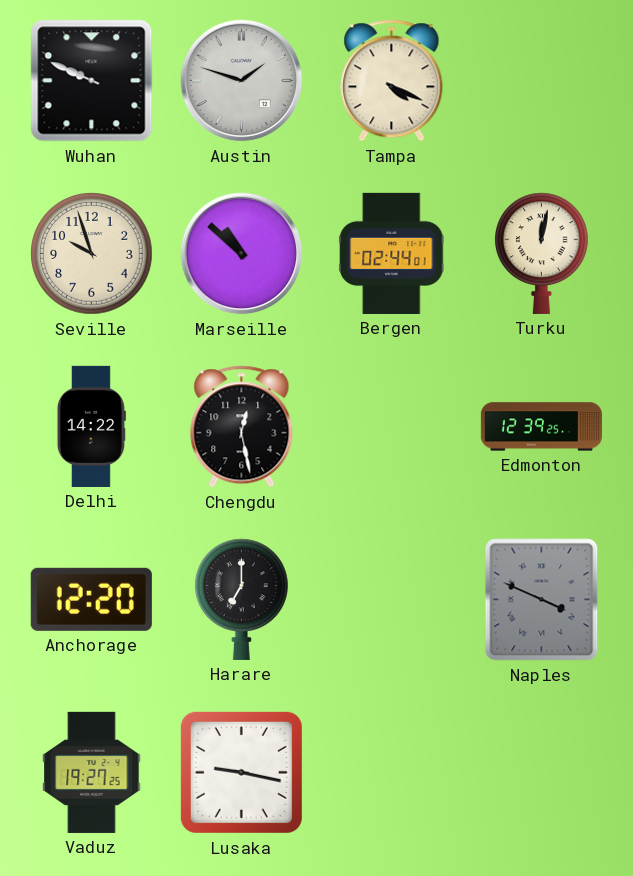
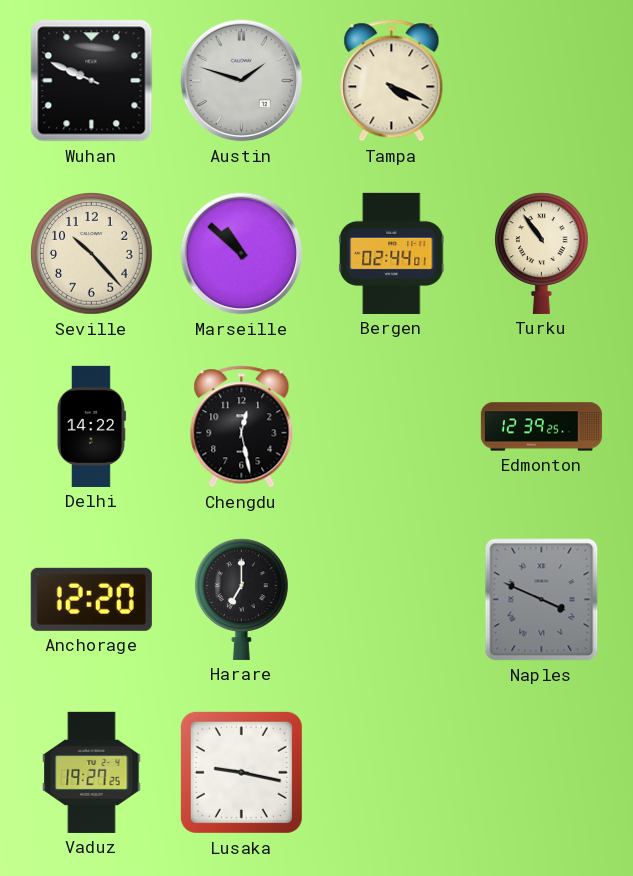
Seville: 9:57 -> 10:23 (92, 254)
Turku: 12:02 -> 10:54 (542, 253)
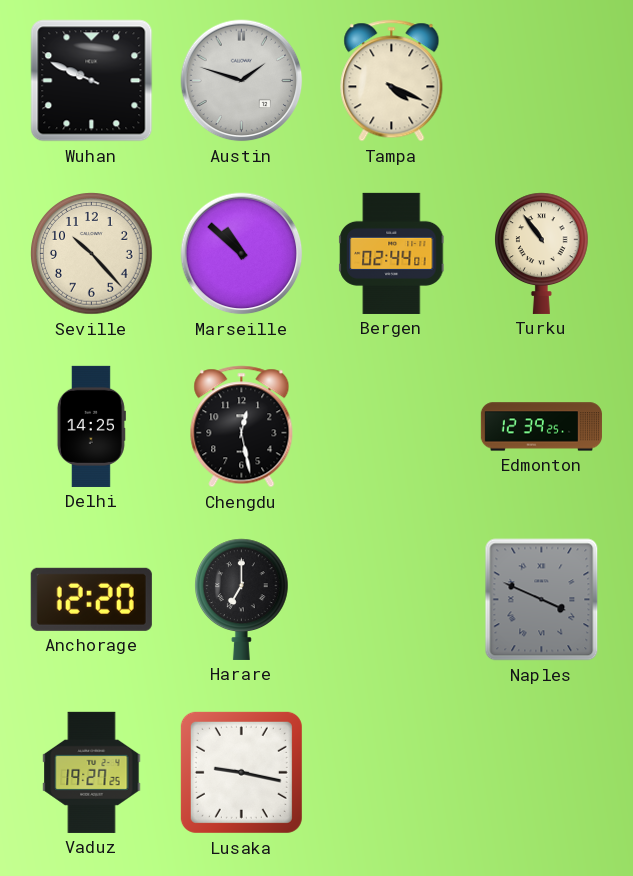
Delhi: 14:22 -> 14:25 (91, 426)
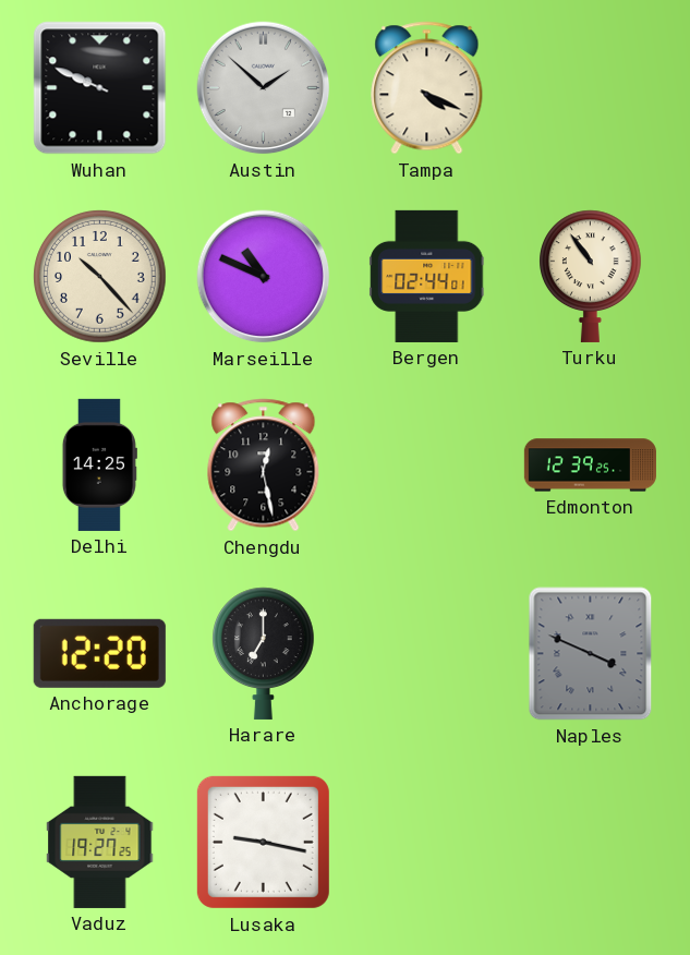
Austin: 1:48 -> 1:52 (264, 88)
Marseille: 10:52 -> 10:49 (264, 277)
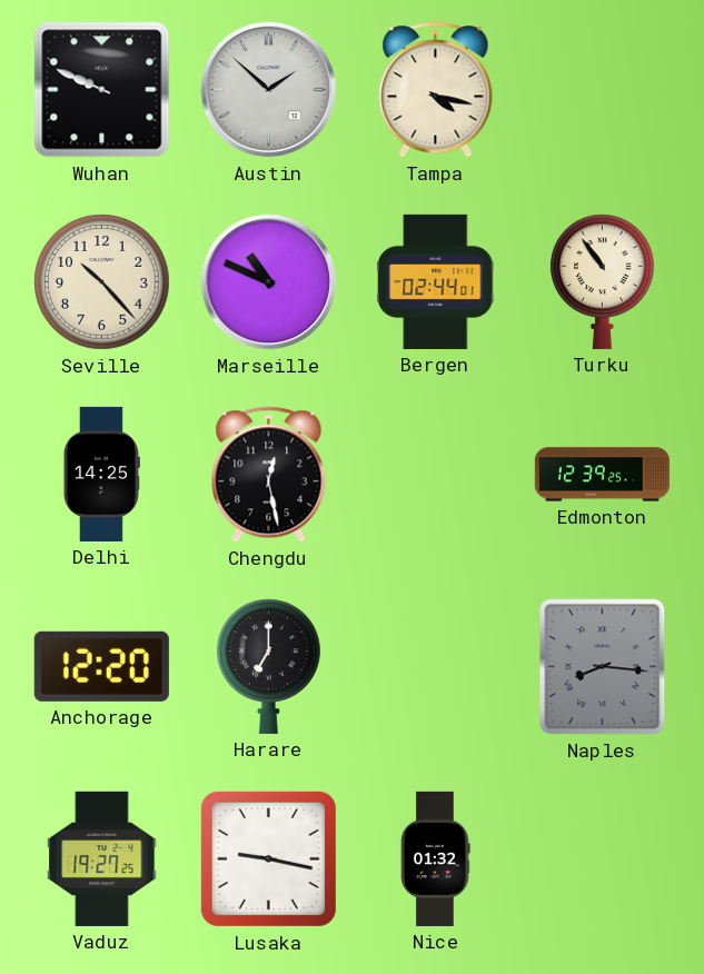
Tampa: 4:19 -> 4:17 (436, 90)
Naples: 3:49 -> 8:16 (603, 667)
Nice: none -> 01:32 (436, 858)
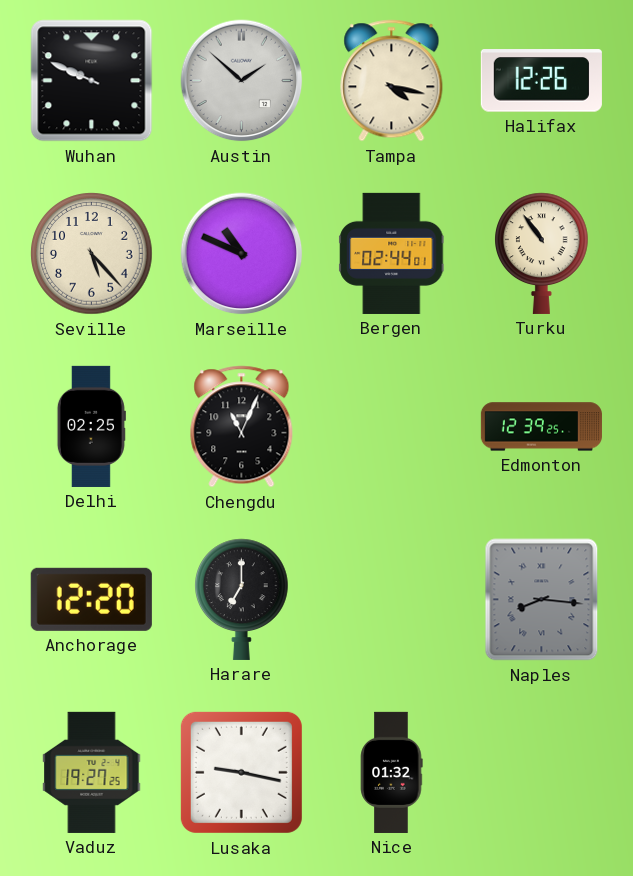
Halifax: none -> 12:26 (541, 81)
Seville: 10:23 -> 5:23 (92, 254)
Delhi: 14:25 -> 02:25 (91, 426)
Chengdu: 12:28 -> 11:04 (242, 427)
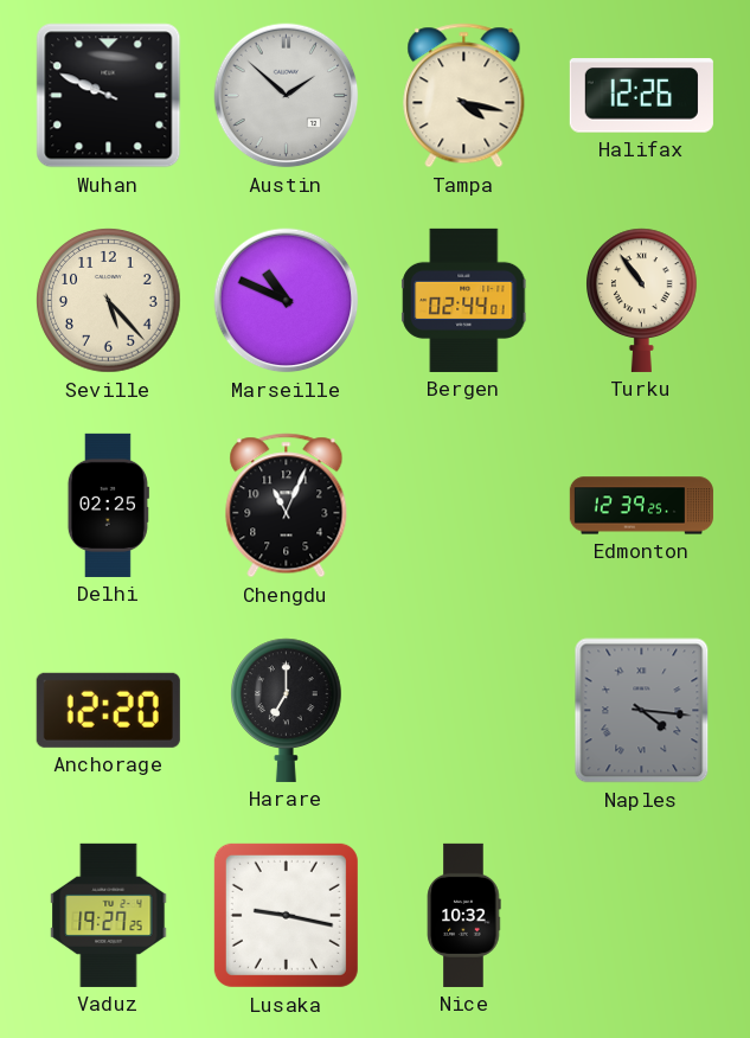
Naples: 8:16 -> 4:16 (642, 711)
Nice: 01:32 -> 10:32 (464, 915)
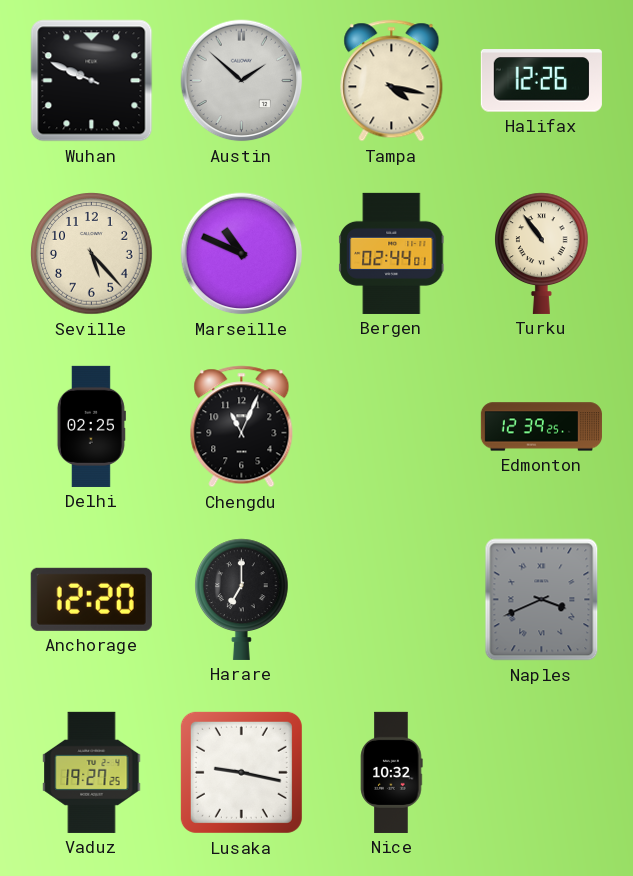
Naples: 4:16 -> 3:41 (542, 600)
